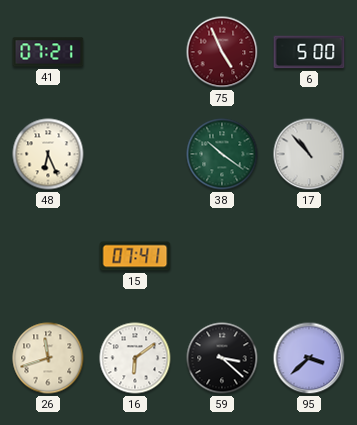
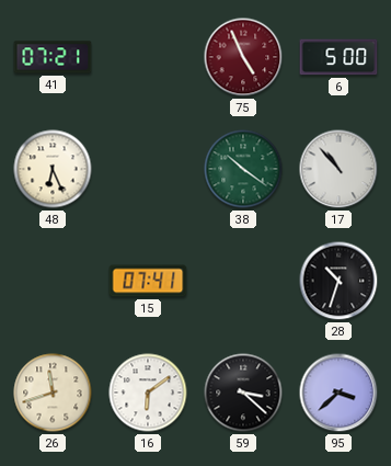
28: none -> 10:33 (338, 281)
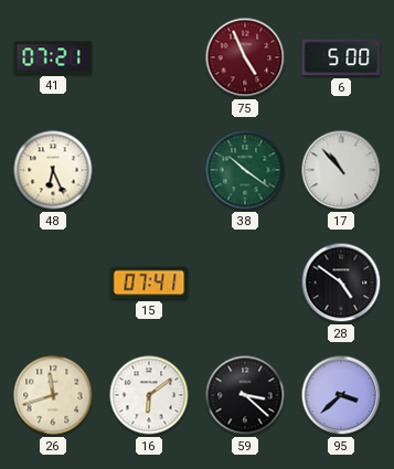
28: 10:33 -> 4:51 (341, 283)
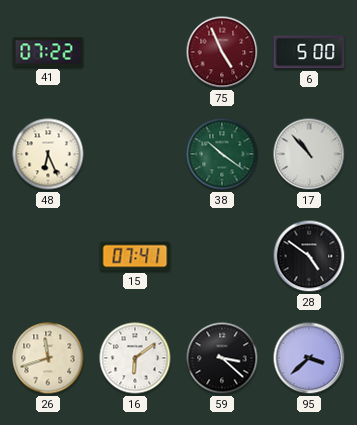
41: 07:21 -> 07:22 (48, 52)
